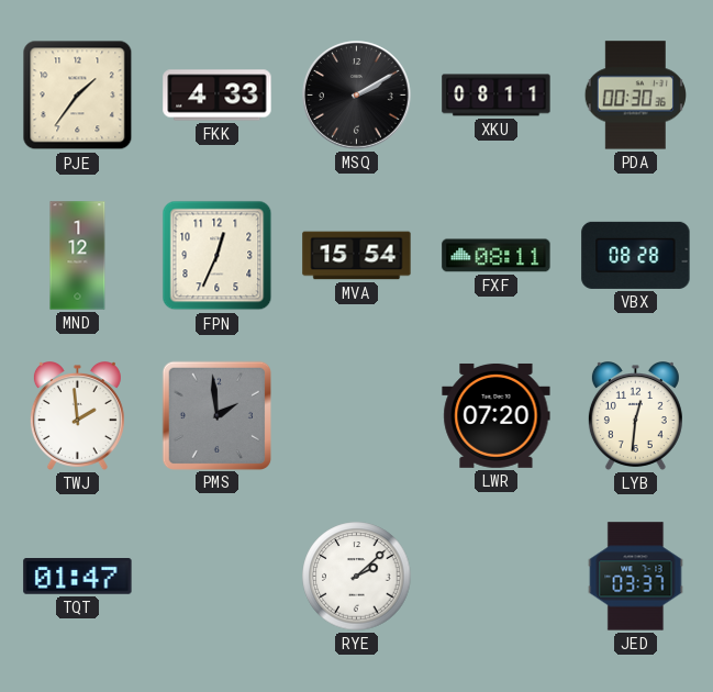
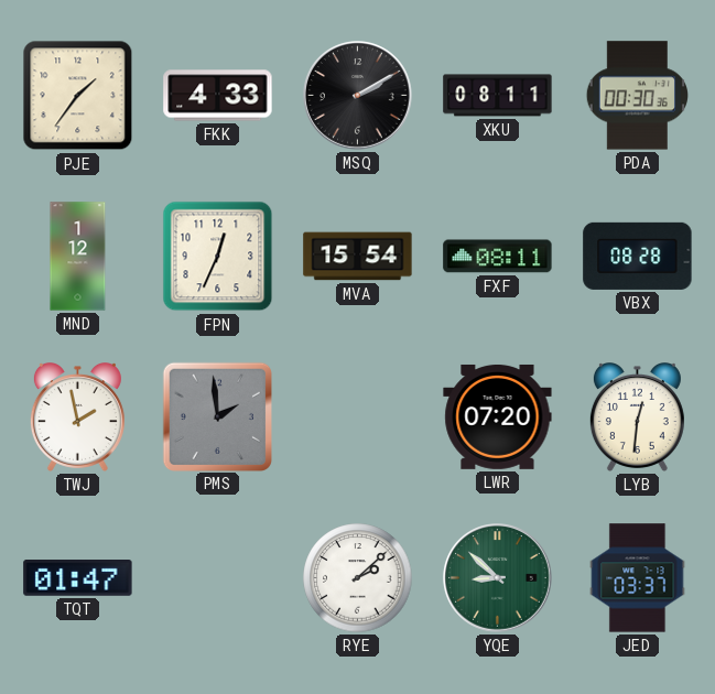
TWJ: 1:59 -> 1:58 (77, 418)
YQE: none -> 8:52 (498, 578)
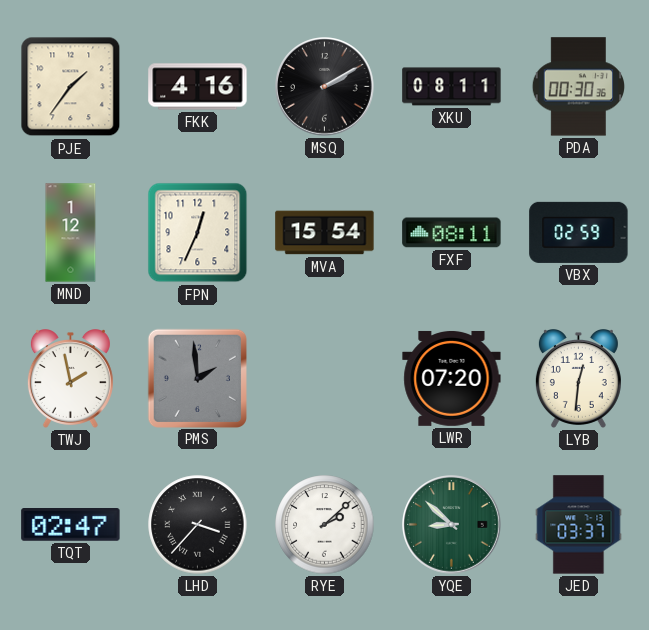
FKK: 4:33 -> 4:16 (198, 87)
VBX: 08:28 -> 02:59 (579, 232)
TQT: 01:47 -> 02:47 (71, 525)
LHD: none -> 3:37 (198, 525)
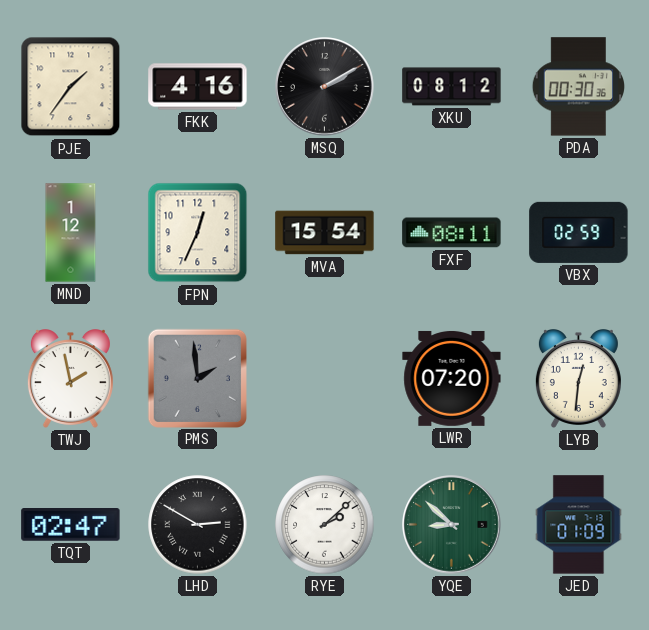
XKU: 08:11 -> 08:12 (452, 87)
LHD: 3:37 -> 2:50 (198, 525)
JED: 03:37 -> 01:09 (579, 525)
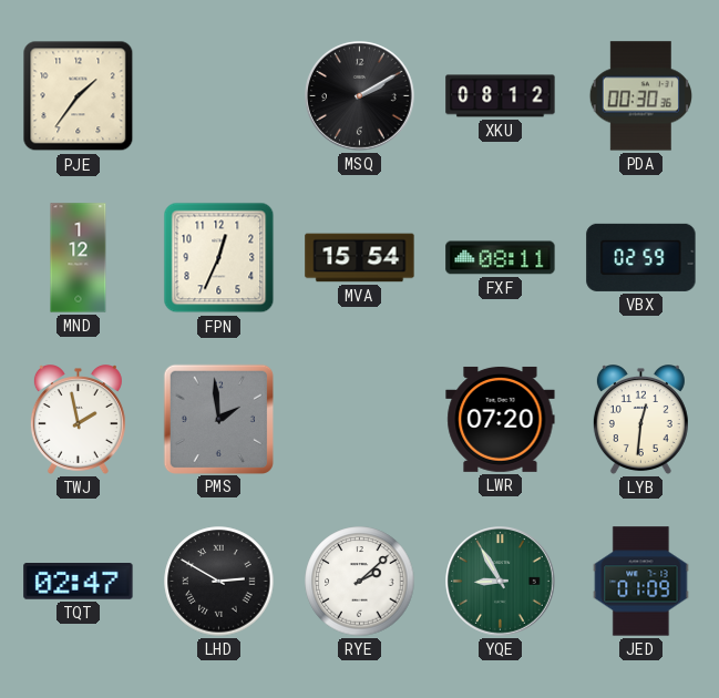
FKK: 4:16 -> none (198, 87)
YQE: 8:52 -> 8:55 (501, 582)
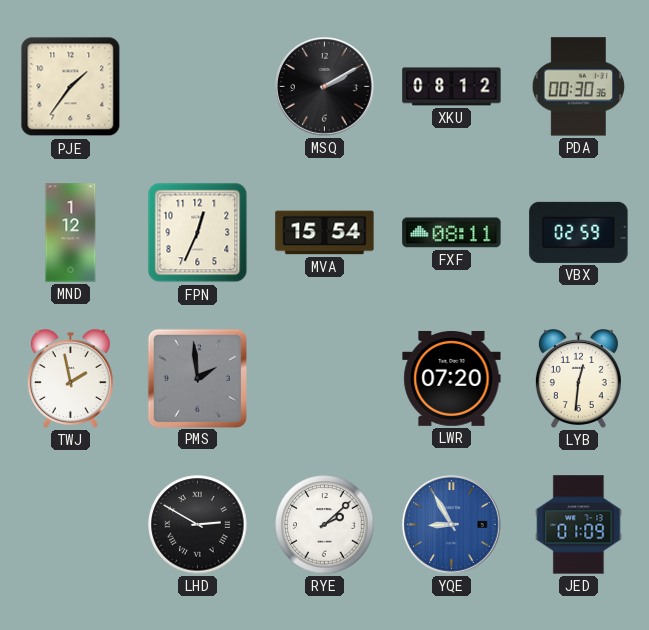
TQT: 02:47 -> none (79, 582)
YQE dial: green -> blue (452, 525)
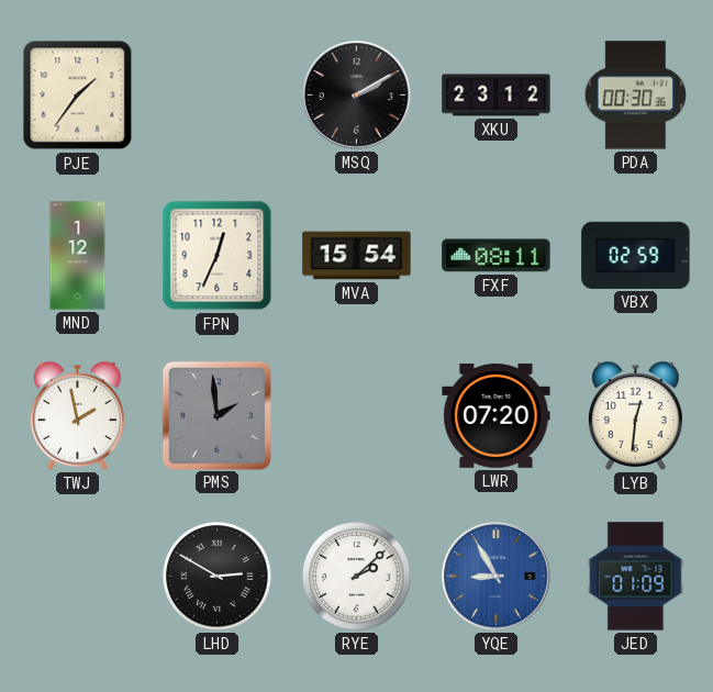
XKU: 08:12 -> 23:12 (497, 96)
